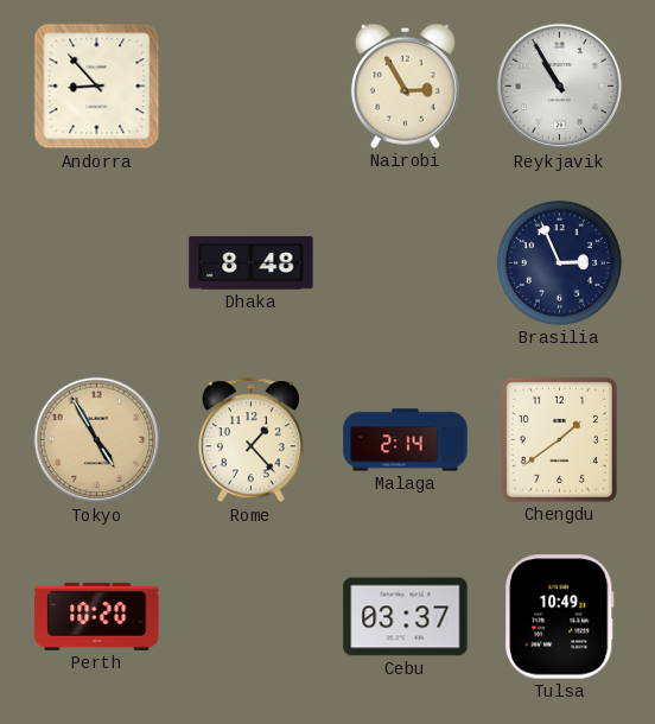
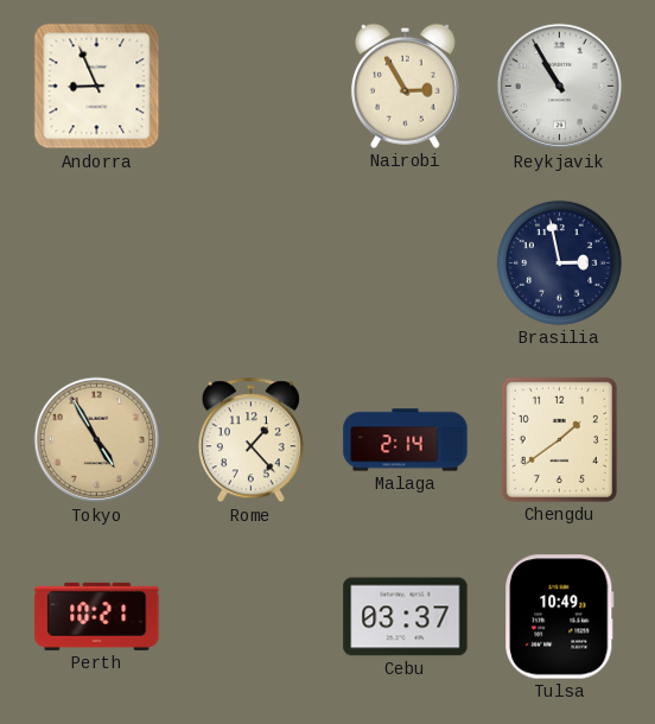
Andorra: 8:53 -> 8:56 (97, 87)
Dhaka: 8:48 -> none (252, 263)
Brasilia: 2:56 -> 2:58 (559, 262)
Perth: 10:20 -> 10:21 (97, 616)
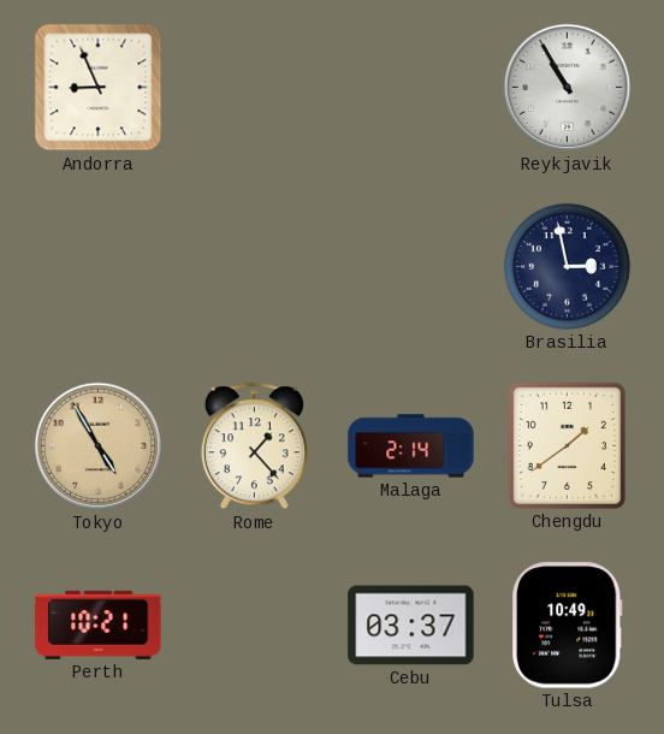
Nairobi: 2:55 -> none (405, 85)
